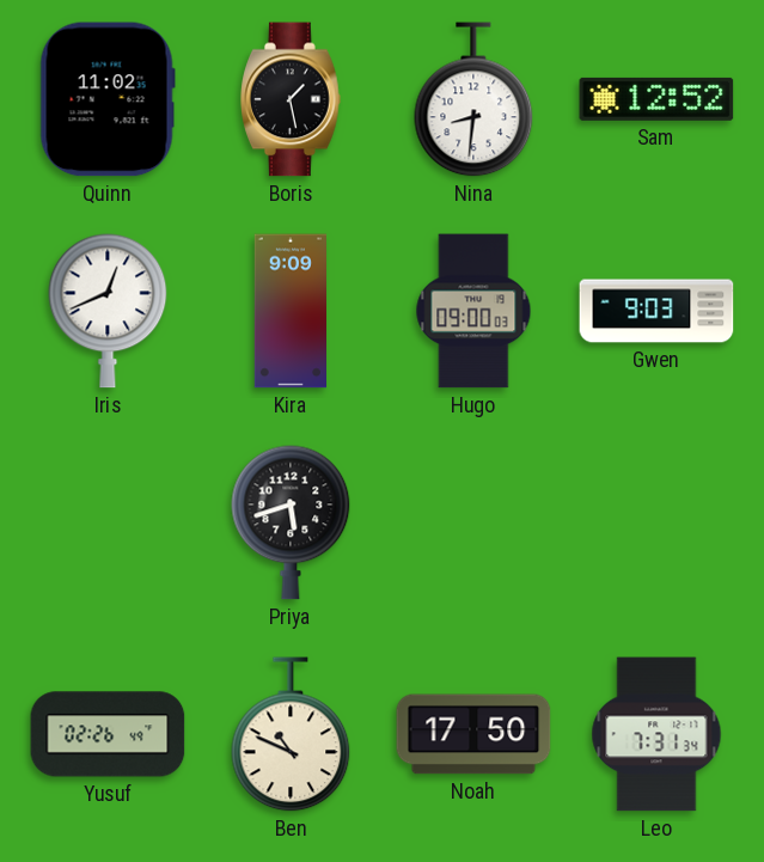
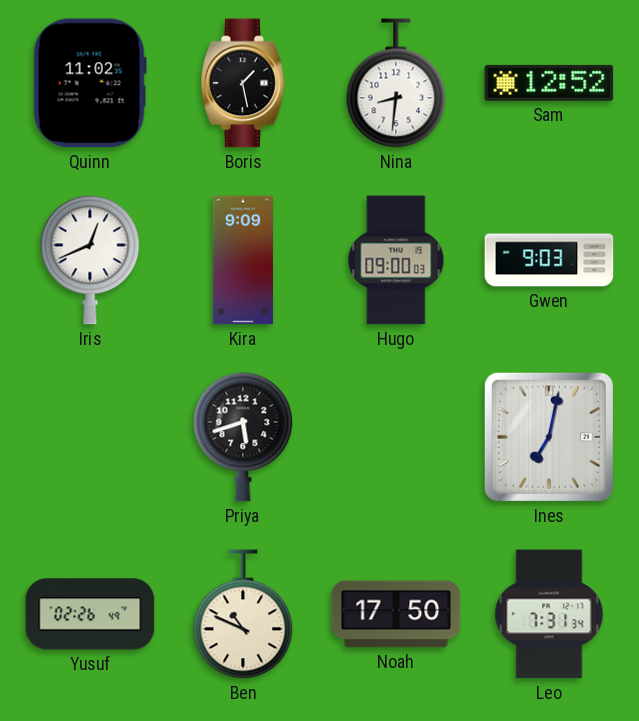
Ines: none -> 7:02 (549, 437)
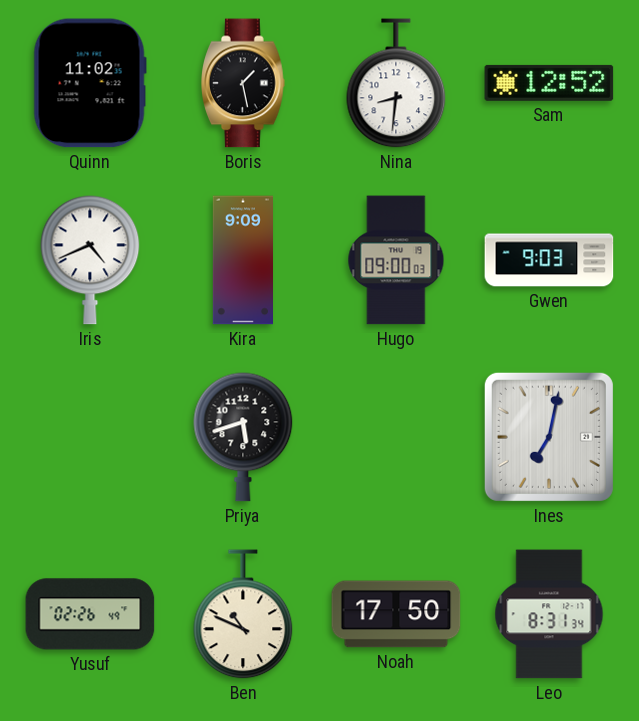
Iris: 12:41 -> 4:41 (90, 260)
Leo: 7:31 -> 8:31 (549, 614)
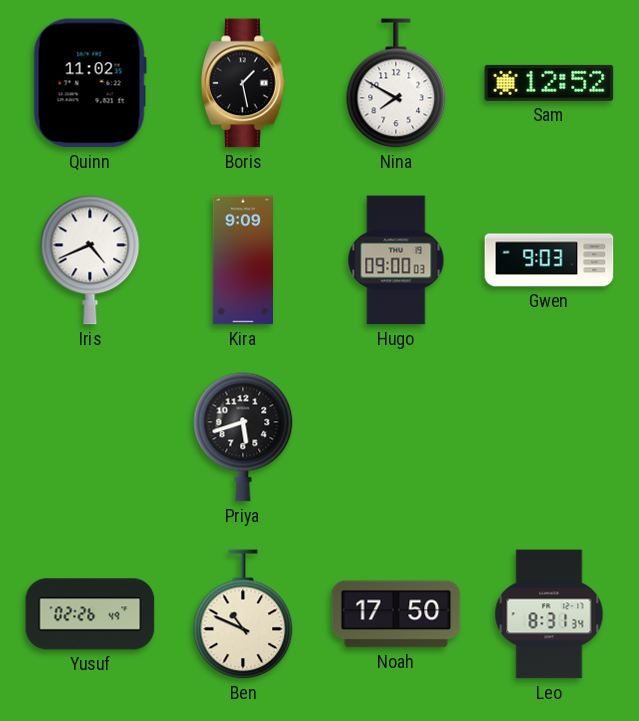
Nina: 8:31 -> 7:50 (396, 83)
Ines: 7:02 -> none (549, 437)
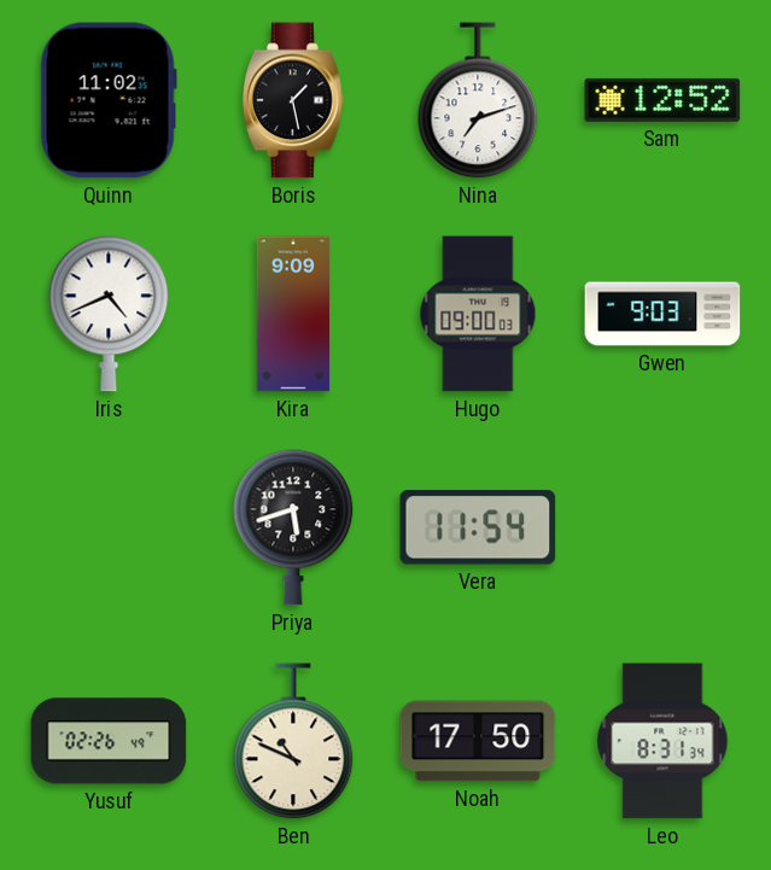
Nina: 7:50 -> 7:12 (478, 100)
Vera: none -> 11:54 (478, 527)
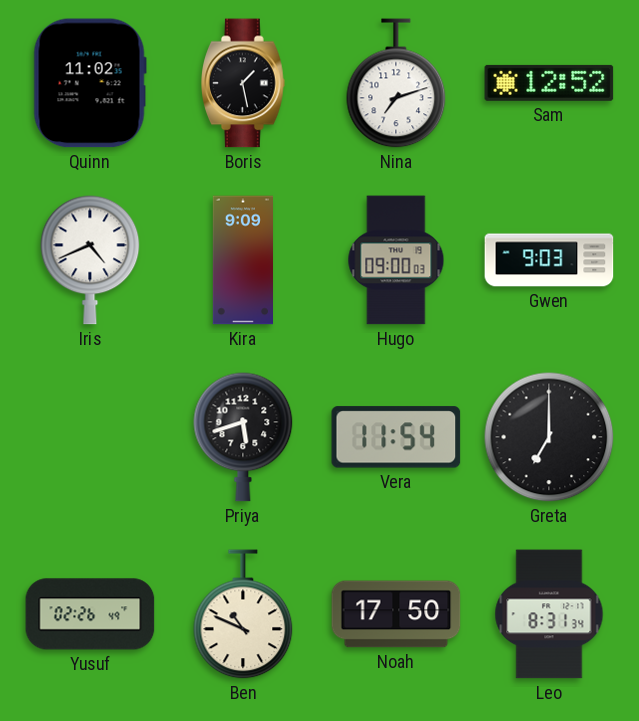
Greta: none -> 7:00 (549, 437)
